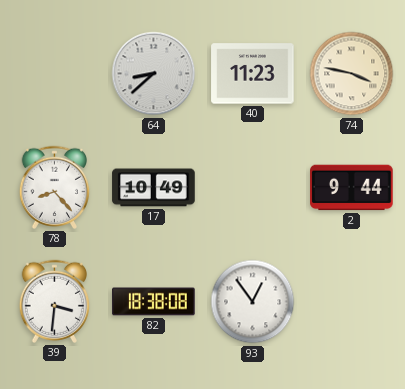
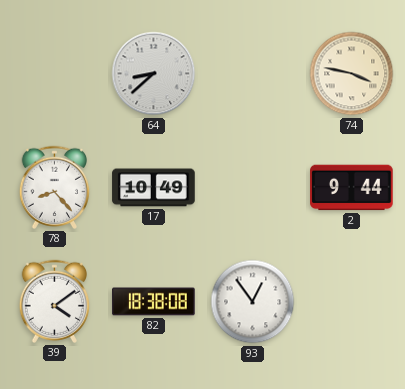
40: 11:23 -> none (253, 74)
39: 3:31 -> 4:09 (54, 301)
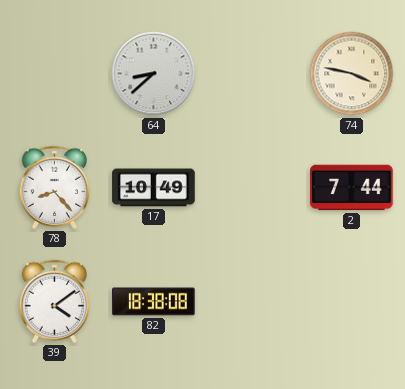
2: 9:44 -> 7:44 (352, 188)
93: 12:54 -> none (253, 302)
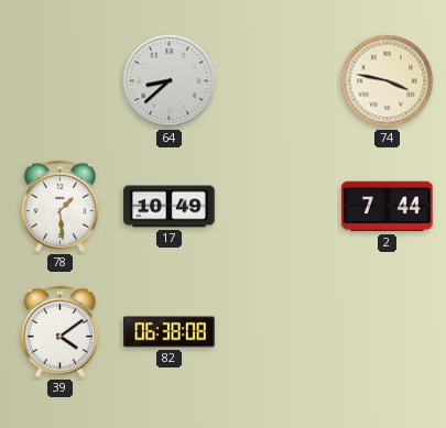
78: 8:23 -> 1:29 (59, 206)
82: 18:38 -> 06:38 (170, 332)
